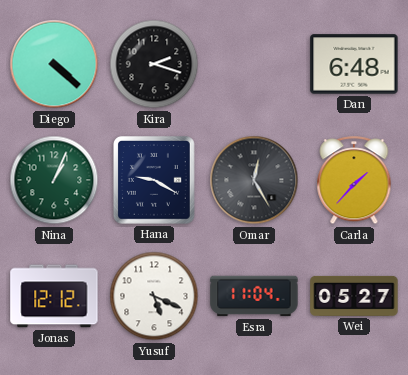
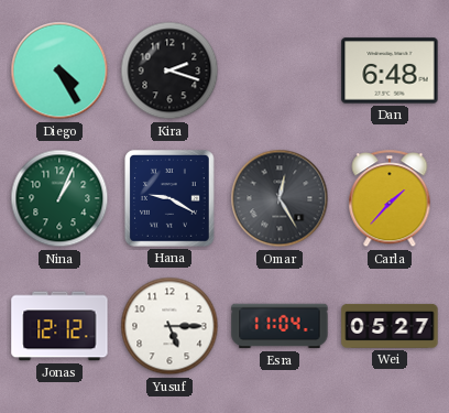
Diego: 4:22 -> 4:25 (59, 70)
Yusuf: 5:19 -> 5:15 (169, 326)
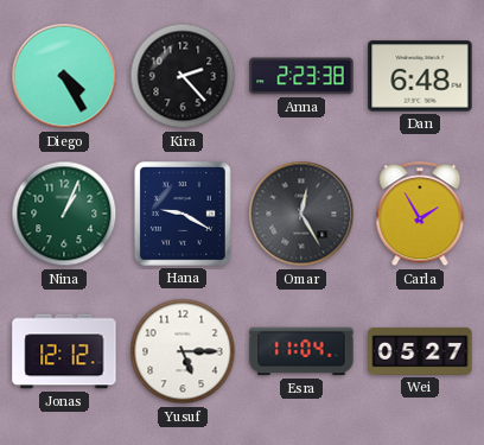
Kira: 2:18 -> 2:23 (183, 76)
Anna: none -> 2:23 (301, 76)
Carla: 1:37 -> 1:55 (420, 215)
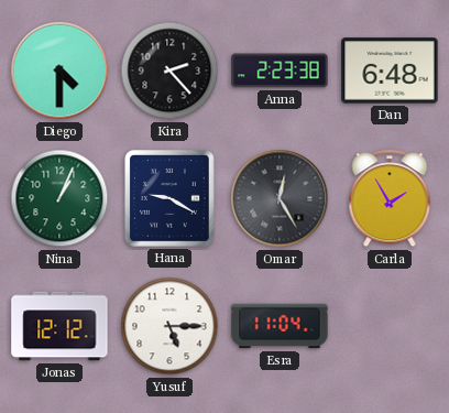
Diego: 4:25 -> 4:30 (59, 70)
Wei: 05:27 -> none (420, 351)
